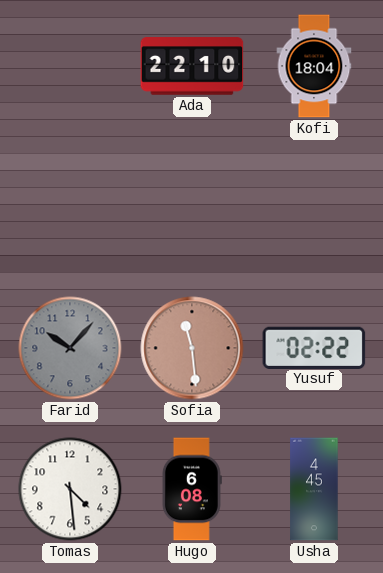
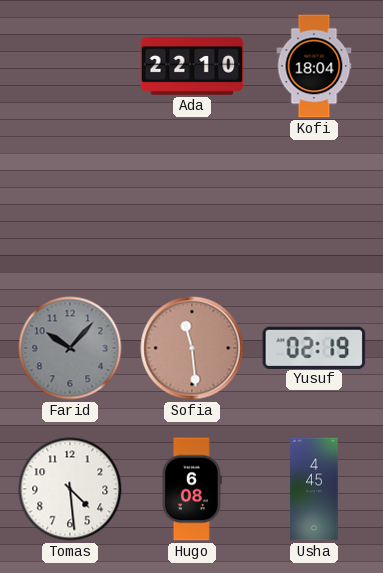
Yusuf: 02:22 -> 02:19 (314, 347)
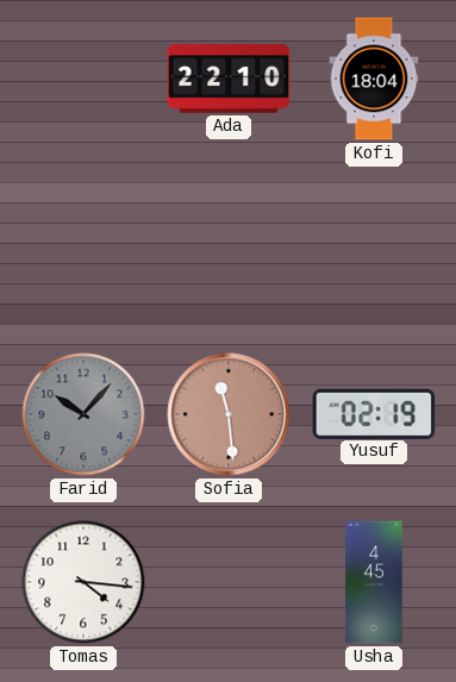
Tomas: 4:29 -> 4:16 (83, 582)
Hugo: 6:08 -> none (191, 489)
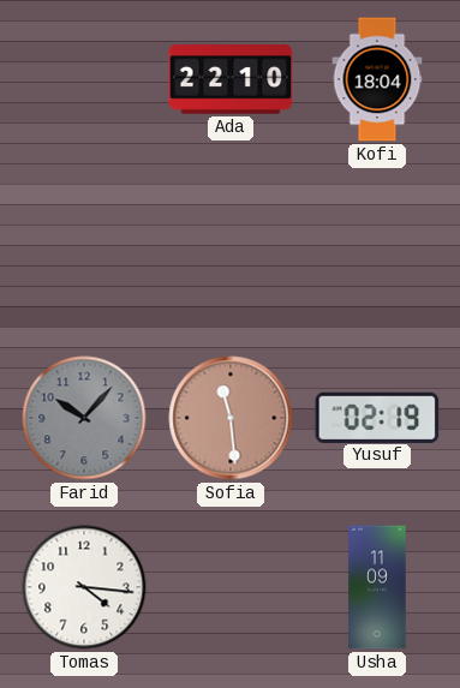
Usha: 4:45 -> 11:09 (377, 587)
